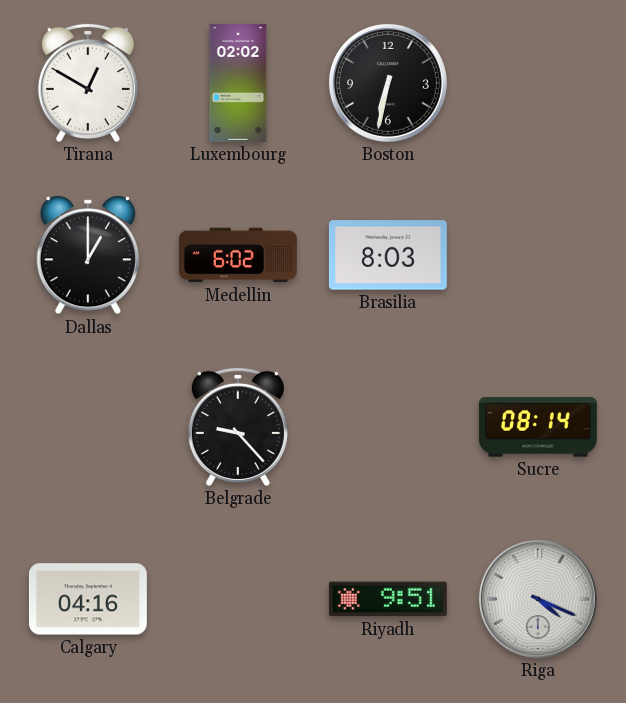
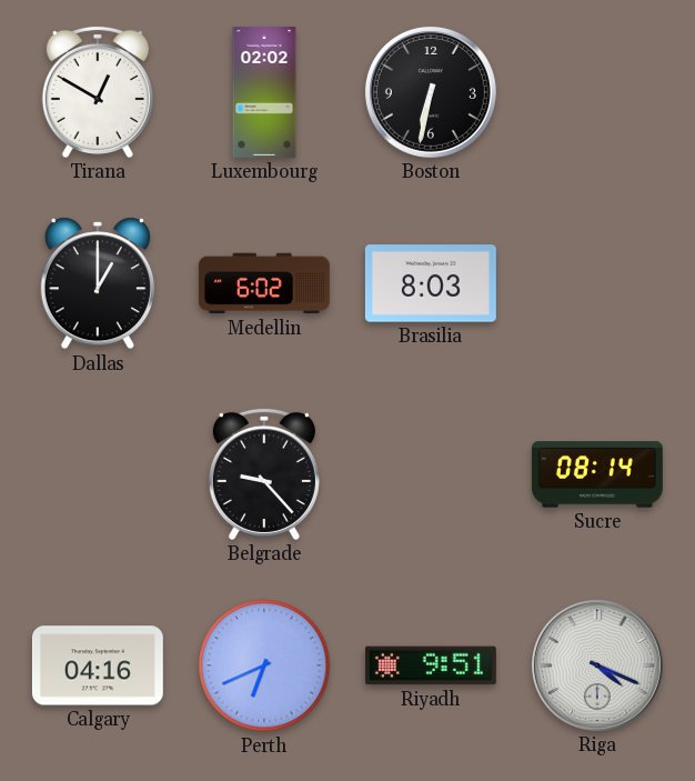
Perth: none -> 6:41 (264, 665)
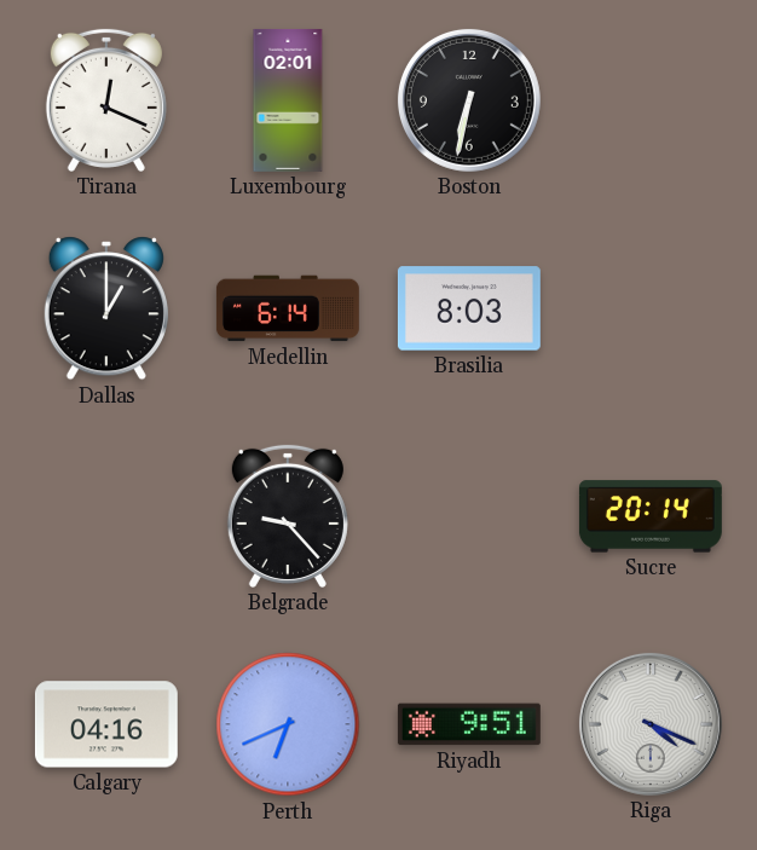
Tirana: 12:50 -> 12:19 (106, 100)
Luxembourg: 02:02 -> 02:01 (288, 100)
Medellin: 6:02 -> 6:14 (288, 308)
Sucre: 08:14 -> 20:14 (651, 516)
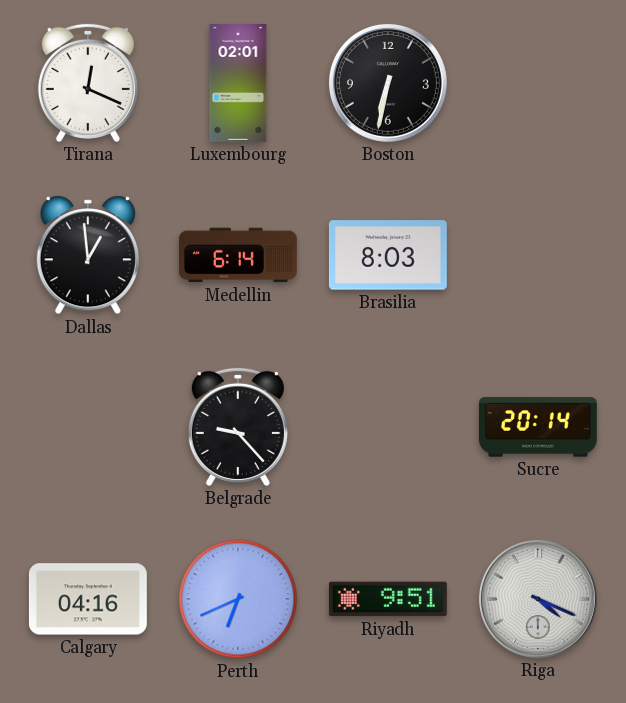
Dallas: 1:00 -> 12:59 (88, 255)
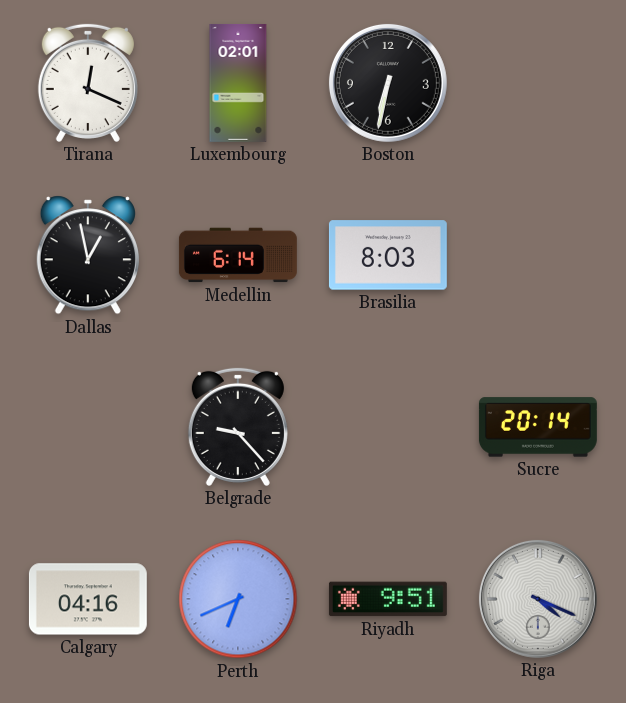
Dallas: 12:59 -> 12:58 (88, 255)
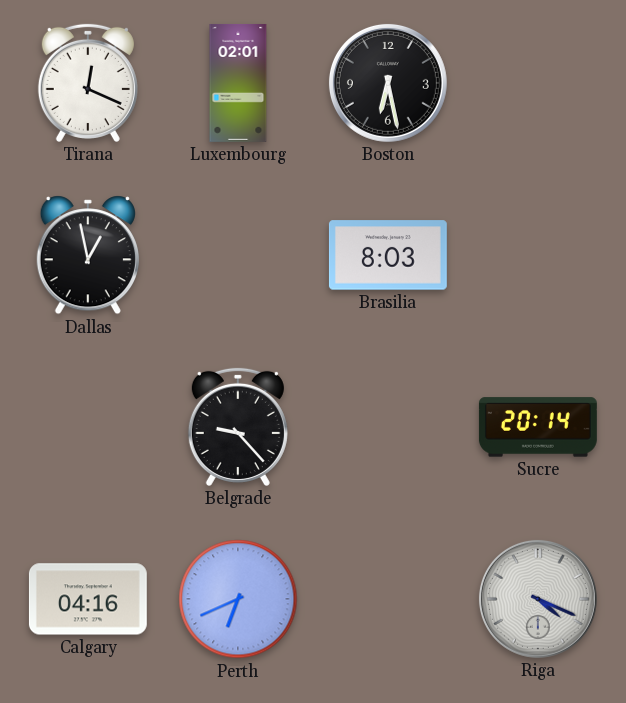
Boston: 6:32 -> 6:28 (388, 83)
Medellin: 6:14 -> none (238, 255)
Riyadh: 9:51 -> none (388, 599)
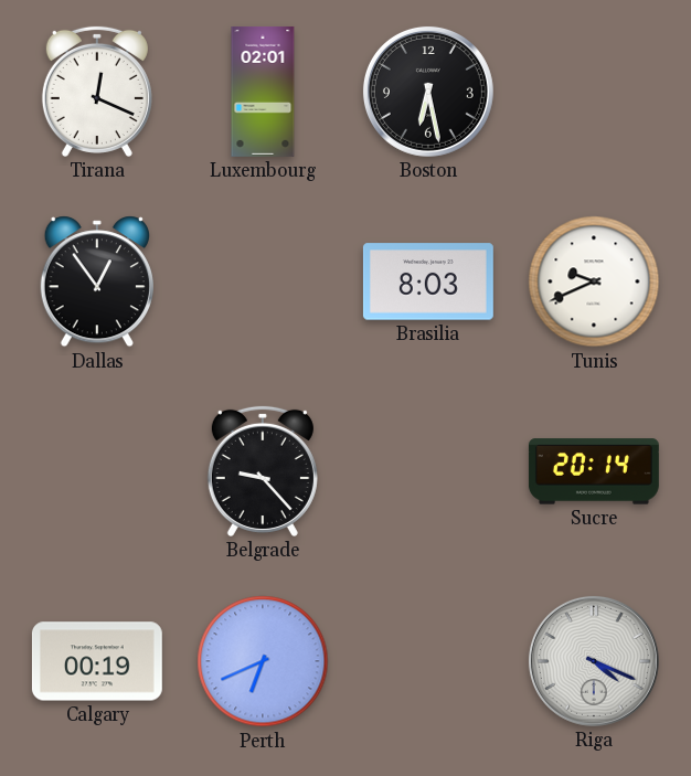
Dallas: 12:58 -> 12:54 (97, 281)
Tunis: none -> 9:41 (594, 281)
Calgary: 04:16 -> 00:19 (97, 661)
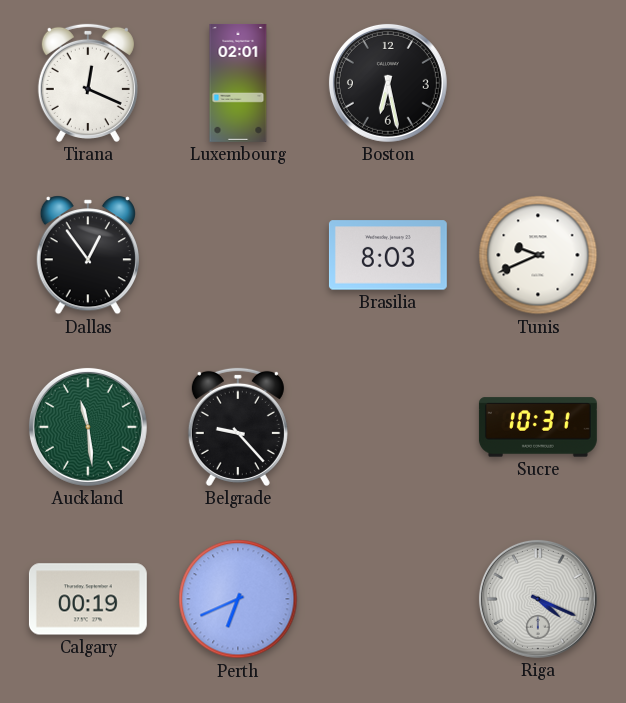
Auckland: none -> 11:29 (88, 427)
Sucre: 20:14 -> 10:31 (538, 427)
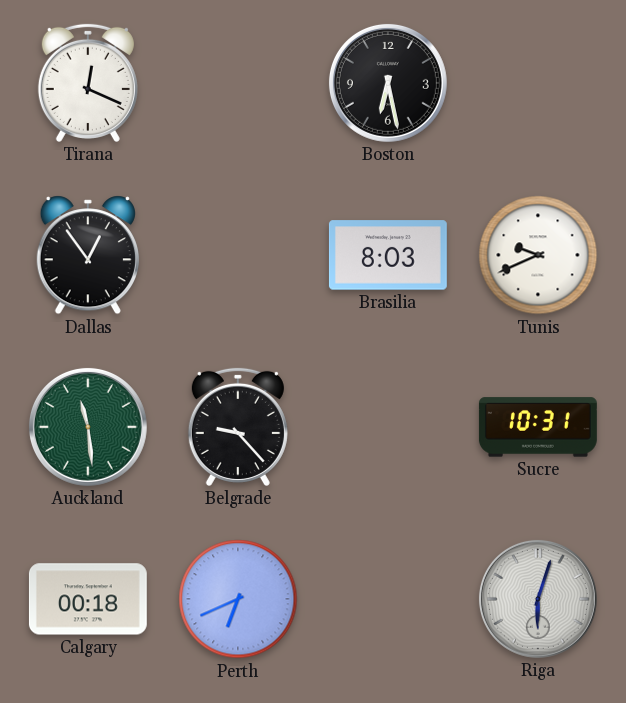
Luxembourg: 02:01 -> none (238, 83)
Calgary: 00:19 -> 00:18 (88, 599)
Riga: 4:19 -> 6:03 (538, 599)
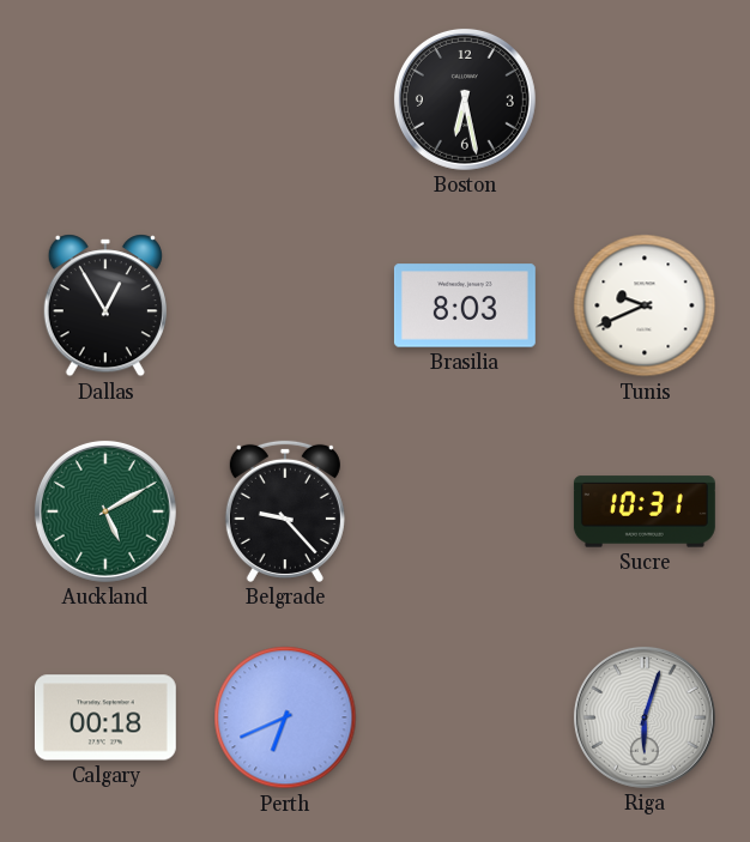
Tirana: 12:19 -> none (88, 83)
Dallas: 12:54 -> 12:55 (105, 305)
Auckland: 11:29 -> 5:10 (105, 511)
